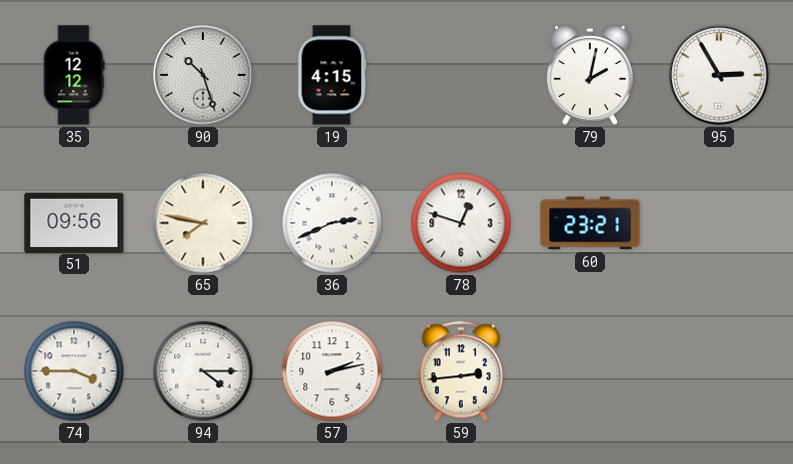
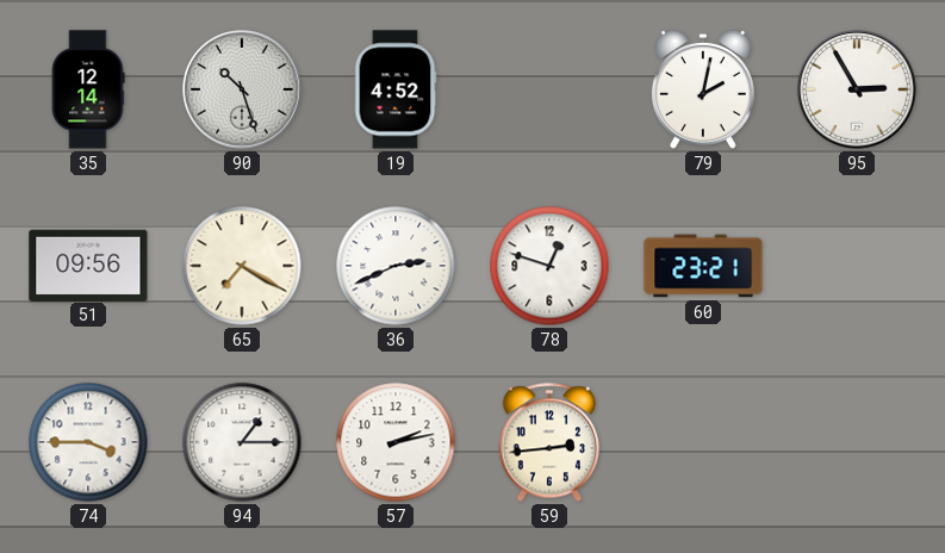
35: 12:12 -> 12:14 (88, 89)
19: 4:15 -> 4:52 (396, 89)
65: 7:47 -> 7:20 (242, 266)
94: 4:15 -> 1:15 (242, 442)
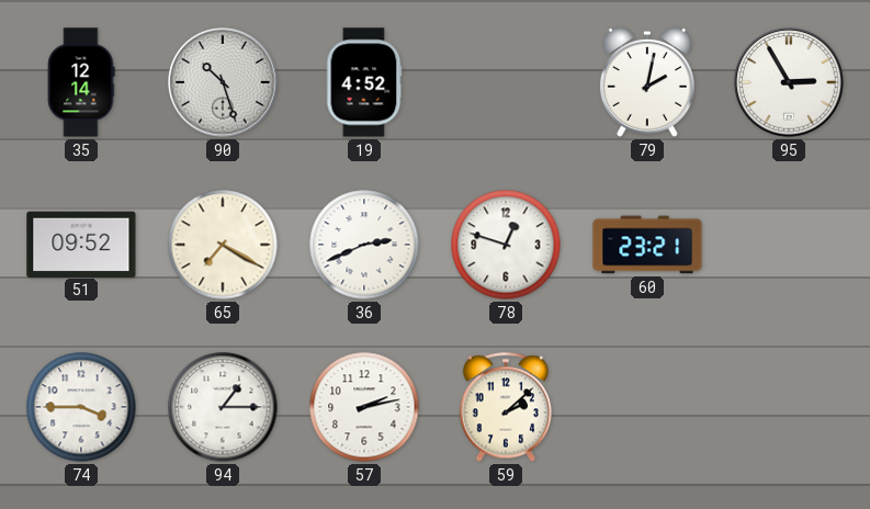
51: 09:56 -> 09:52 (81, 244)
59: 2:44 -> 2:08 (505, 407)
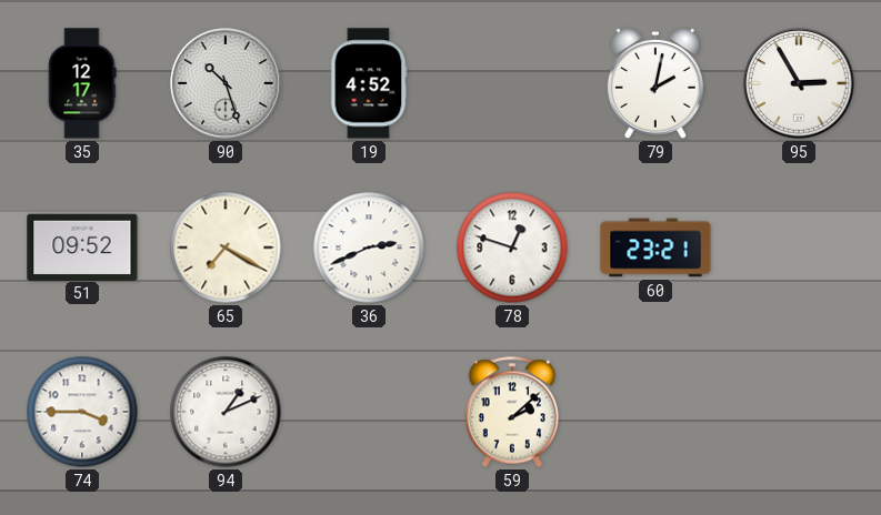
35: 12:14 -> 12:17 (82, 83)
94: 1:15 -> 1:11 (226, 412)
57: 2:13 -> none (364, 407)
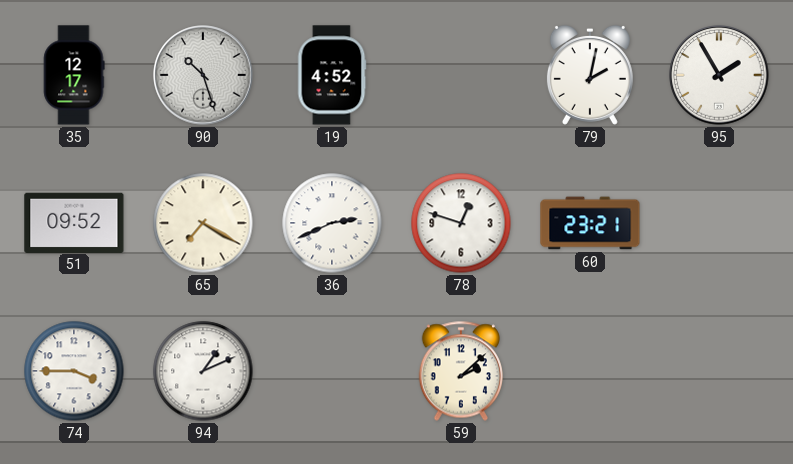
95: 2:55 -> 1:55 (719, 75)
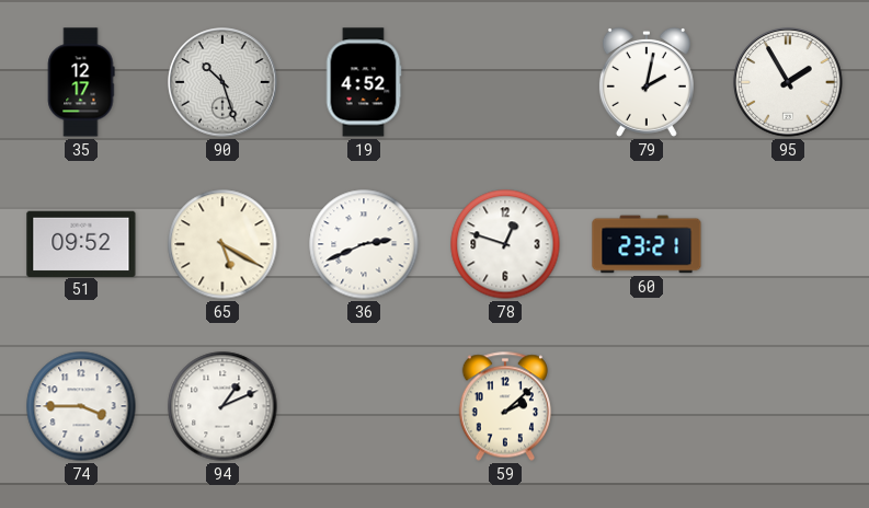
65: 7:20 -> 5:20 (222, 244)
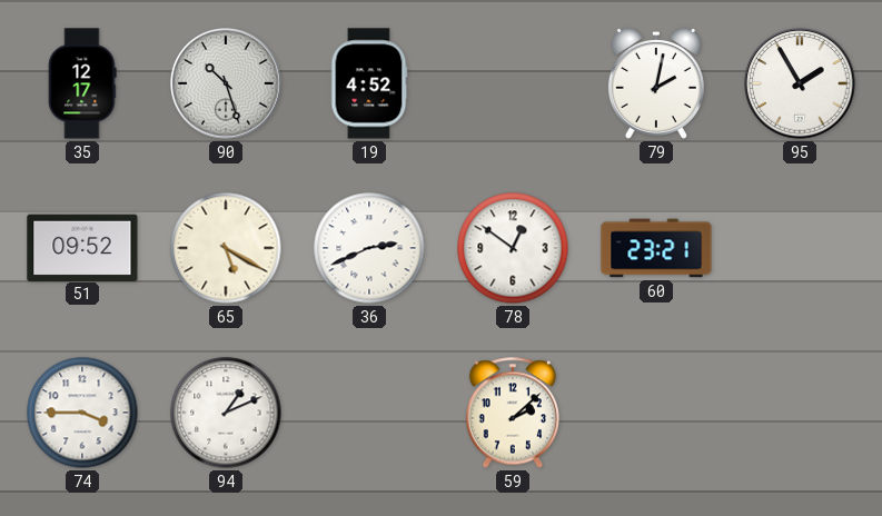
78: 12:48 -> 12:51 (513, 248)
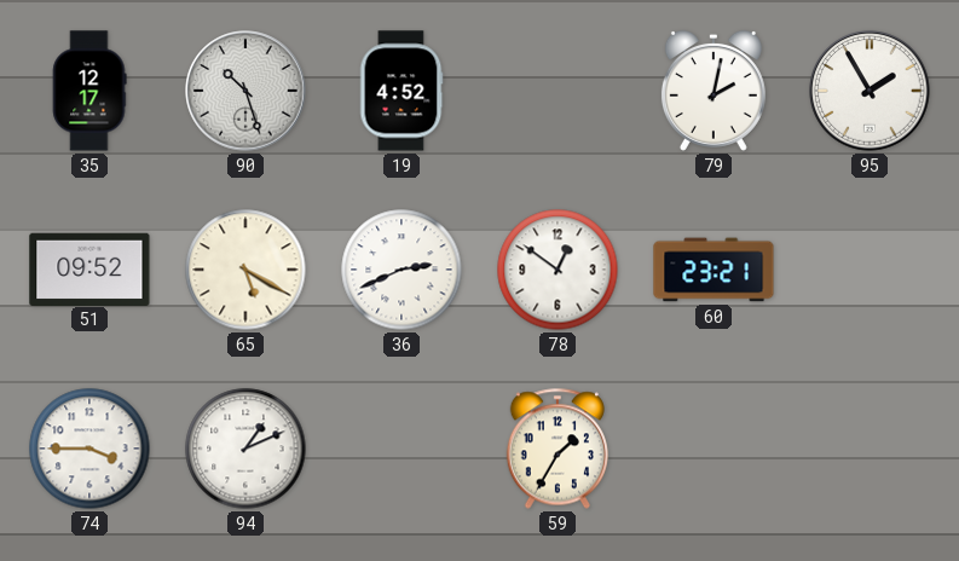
59: 2:08 -> 1:35 (556, 449)
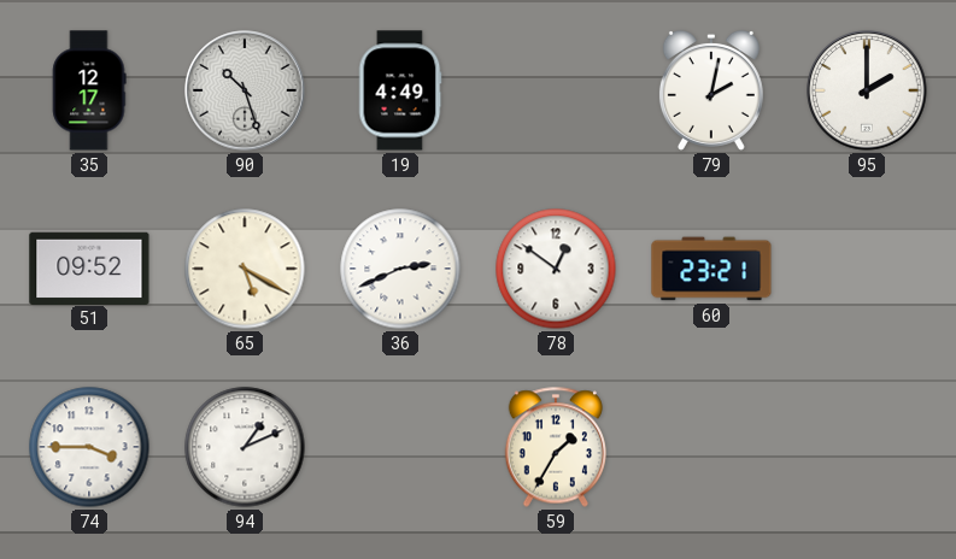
19: 4:52 -> 4:49 (400, 90)
95: 1:55 -> 2:00 (867, 90)
